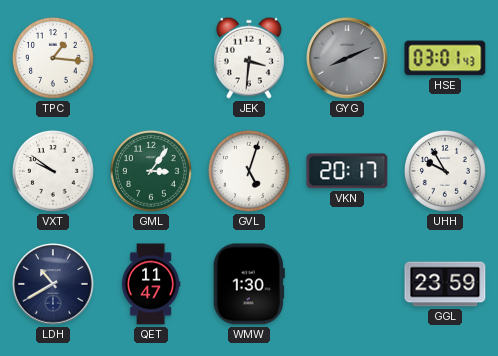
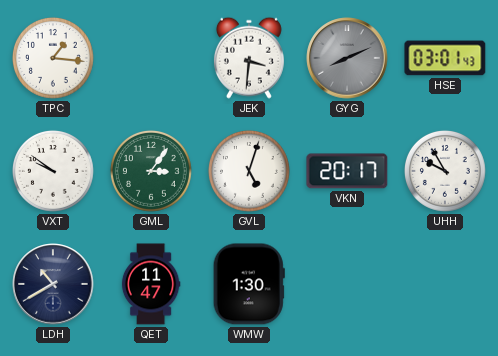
GGL: 23:59 -> none (445, 284)
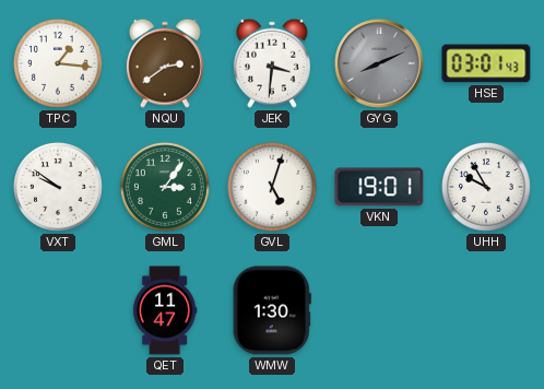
NQU: none -> 2:39 (165, 63)
VKN: 20:17 -> 19:01 (379, 187)
LDH: 10:40 -> none (53, 284)
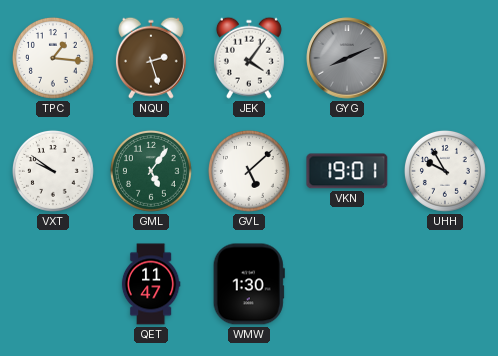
NQU: 2:39 -> 2:27 (151, 58)
JEK: 3:31 -> 4:06 (249, 58)
HSE: 03:01 -> none (486, 63)
GML: 3:06 -> 5:06 (151, 171)
GVL: 5:03 -> 5:08 (249, 171)
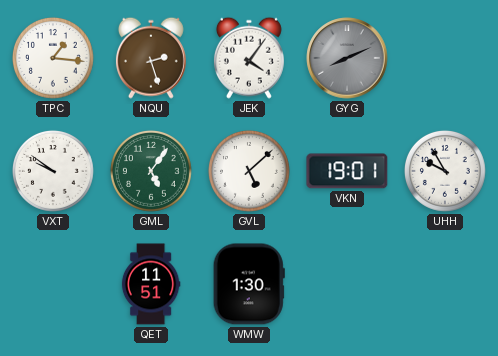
QET: 11:47 -> 11:51 (151, 284)
